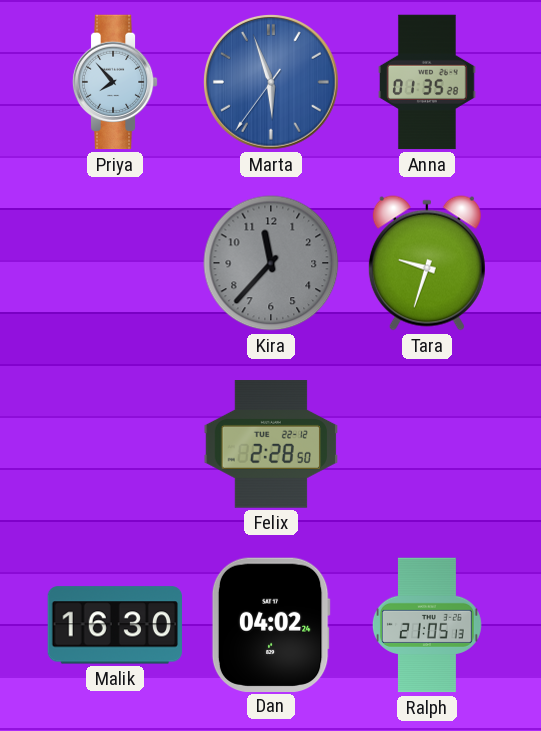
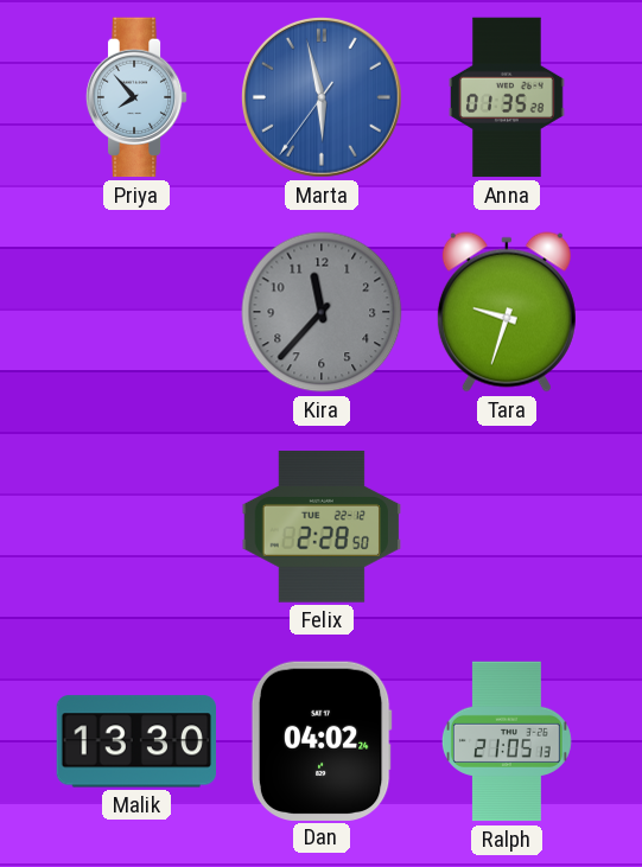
Marta: 5:56 -> 5:57 (323, 98)
Malik: 16:30 -> 13:30 (135, 741)
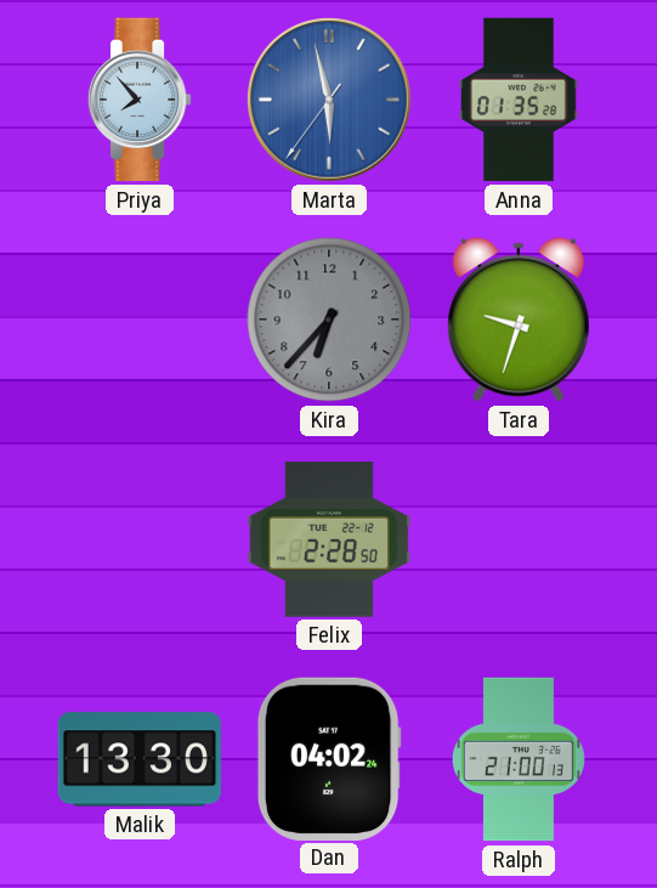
Kira: 11:37 -> 6:37 (329, 319)
Ralph: 21:05 -> 21:00 (519, 759)
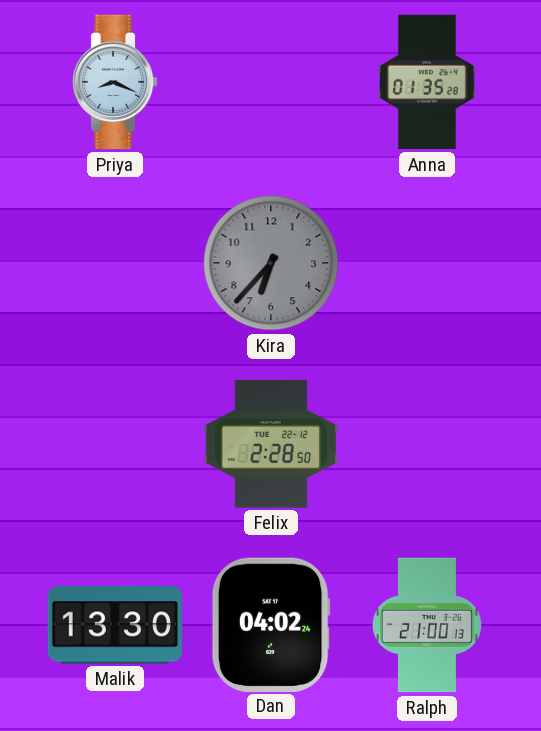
Priya: 7:53 -> 8:19 (115, 82)
Marta: 5:57 -> none (330, 101)
Tara: 9:33 -> none (519, 319)
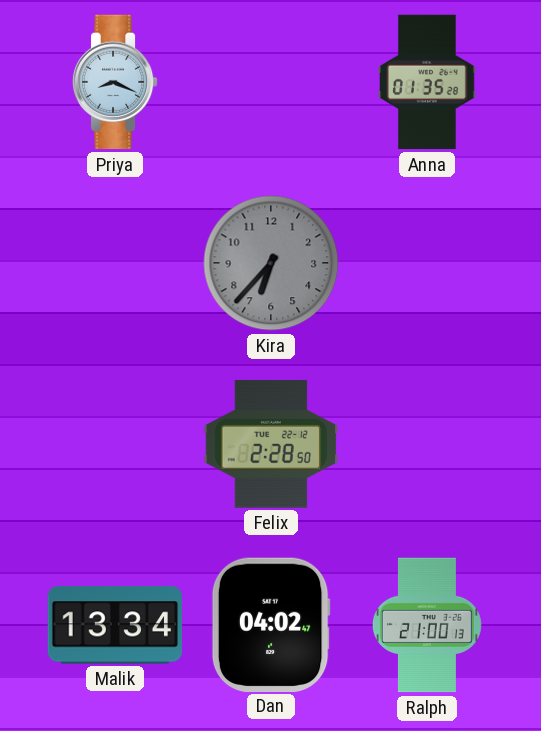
Malik: 13:30 -> 13:34 (114, 625)
Dan: 04:02:24 -> 04:02:47 (271, 624)
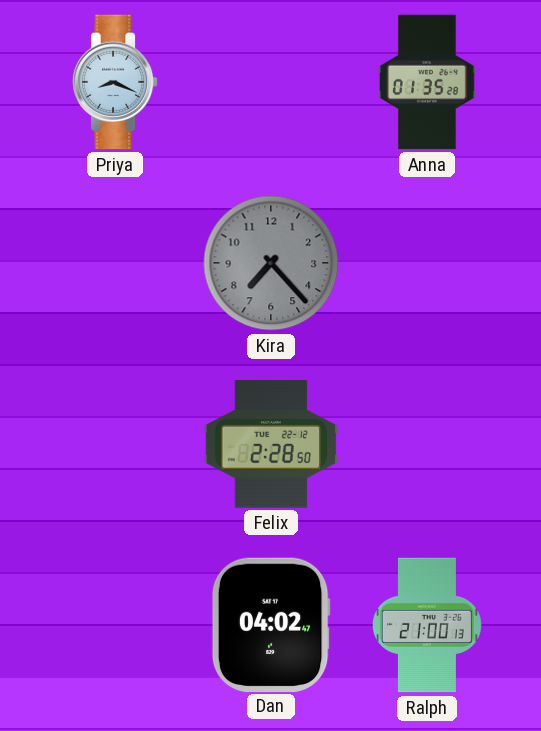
Kira: 6:37 -> 7:23 (271, 263)
Malik: 13:34 -> none (114, 625)
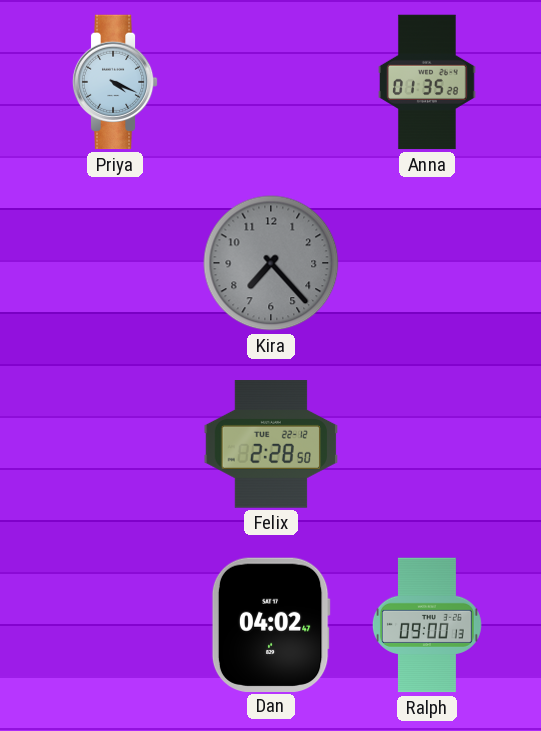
Priya: 8:19 -> 4:19 (115, 82)
Ralph: 21:00 -> 09:00 (427, 625)
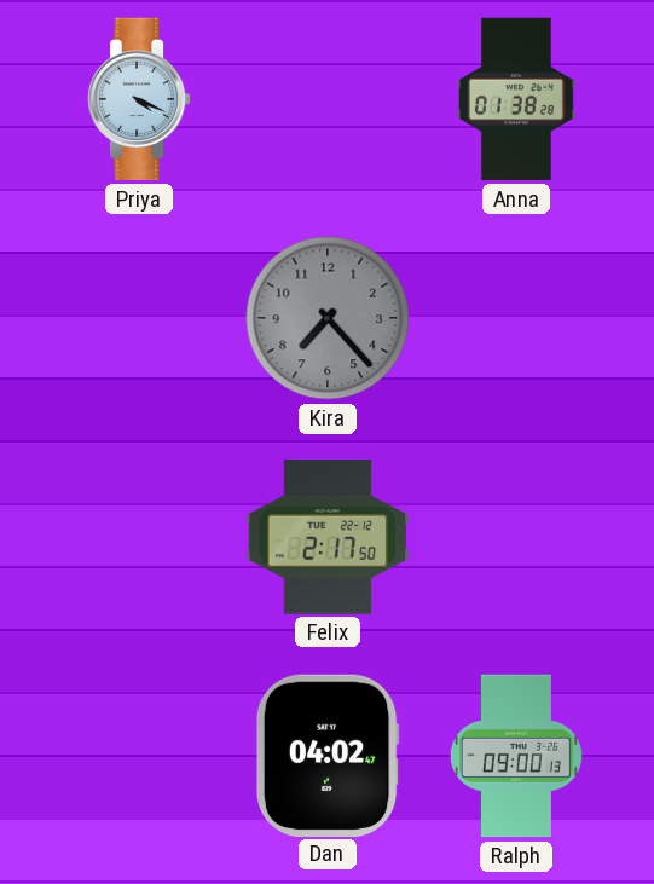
Anna: 01:35 -> 01:38 (517, 99)
Felix: 2:28 -> 2:17 (328, 537)
